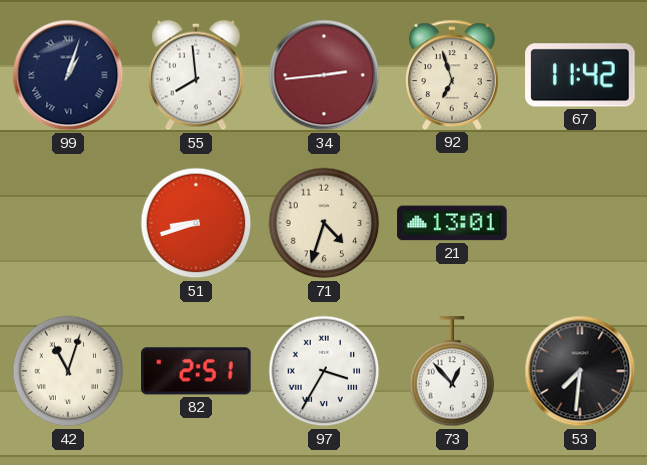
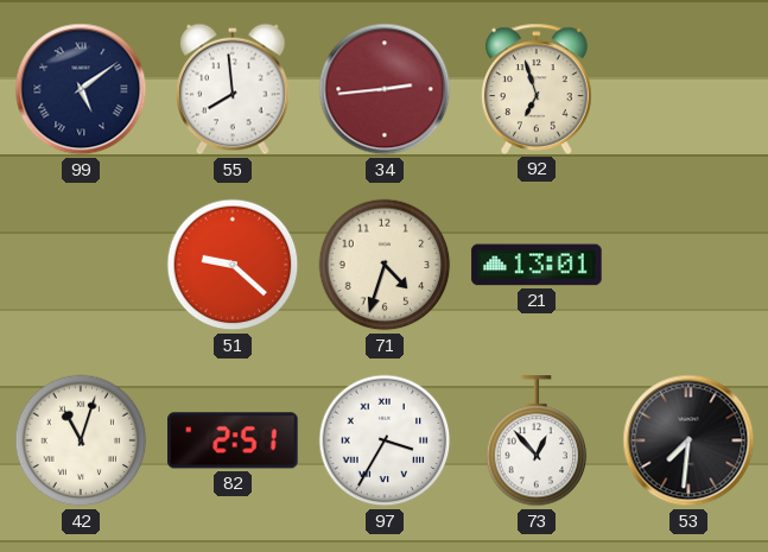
99: 1:03 -> 5:09 (81, 89)
67: 11:42 -> none (580, 75)
51: 8:42 -> 9:22 (233, 265)
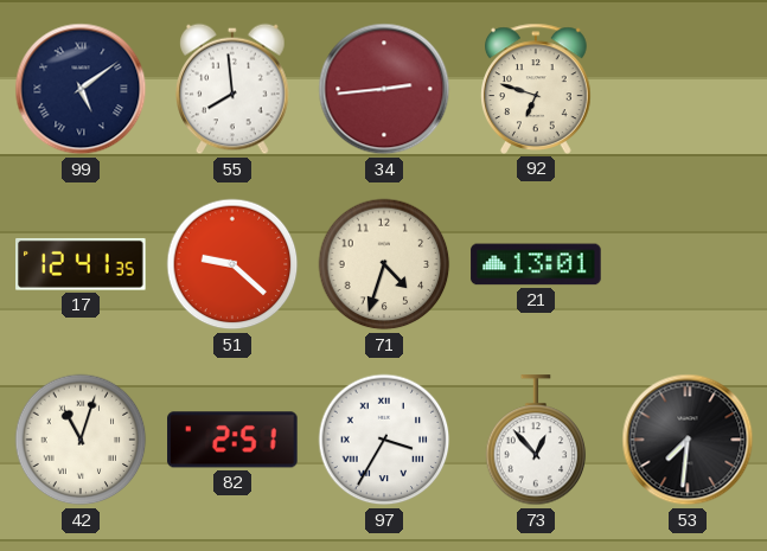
92: 6:57 -> 6:48 (537, 89)
17: none -> 12:41 (81, 264)
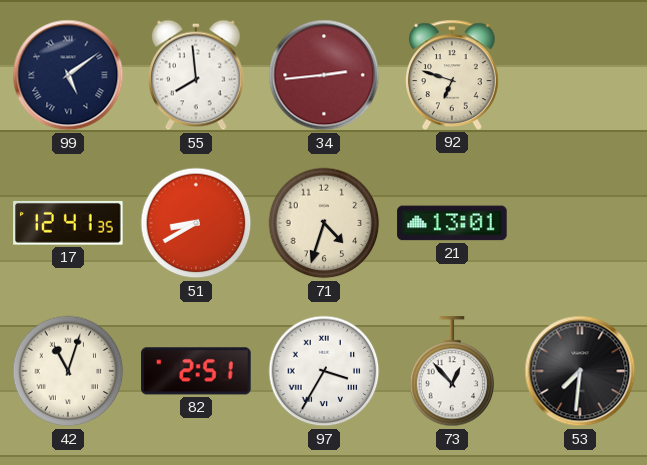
51: 9:22 -> 8:40 (196, 223)
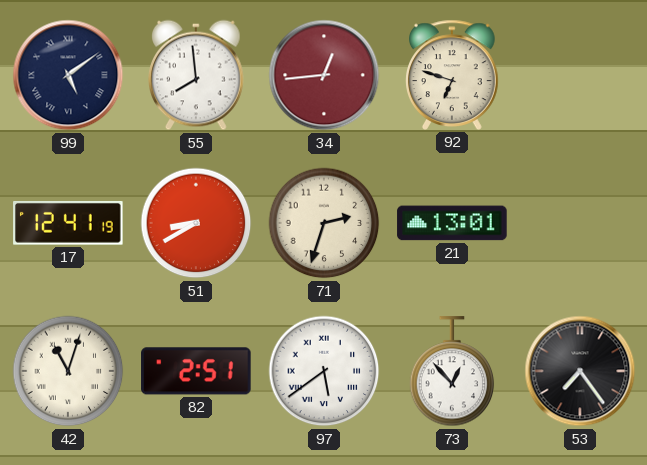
34: 2:44 -> 12:44 (324, 75)
17: 12:41:35 -> 12:41:19 (68, 223)
71: 4:33 -> 2:33 (324, 223)
97: 3:35 -> 5:39 (324, 371)
53: 7:31 -> 7:24 (580, 371)
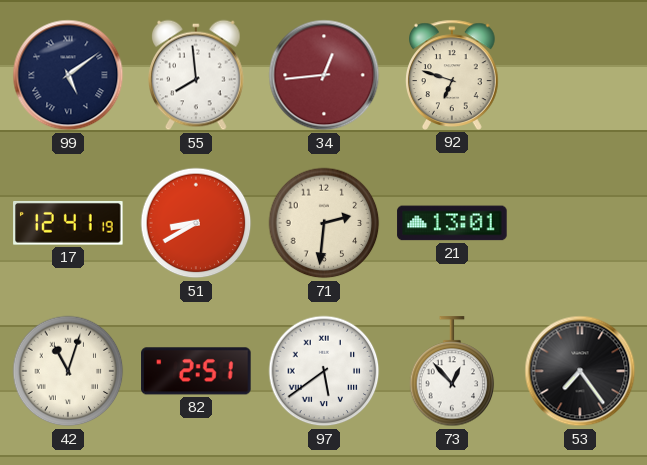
71: 2:33 -> 2:31 (324, 223)
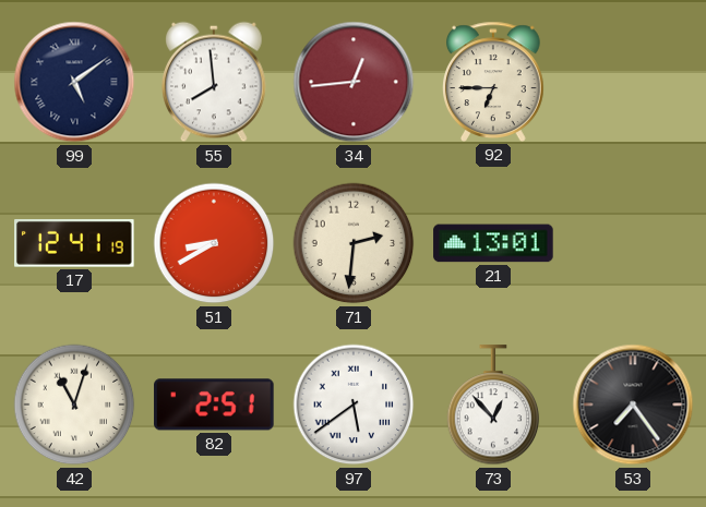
92: 6:48 -> 6:45 (494, 82)
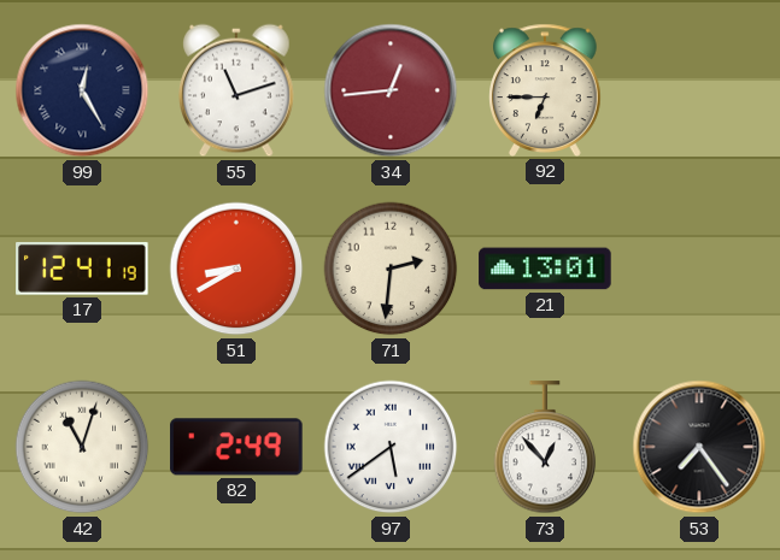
99: 5:09 -> 12:25 (82, 90)
55: 7:59 -> 11:12 (236, 90)
82: 2:51 -> 2:49 (236, 447)
